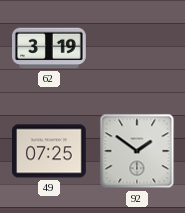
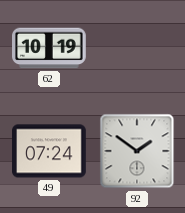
62: 3:19 -> 10:19 (49, 48)
49: 07:25 -> 07:24 (50, 151)
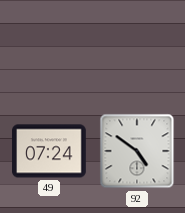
62: 10:19 -> none (49, 48)
92: 1:51 -> 4:51 (137, 151)
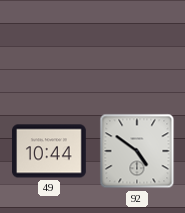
49: 07:24 -> 10:44 (50, 151)
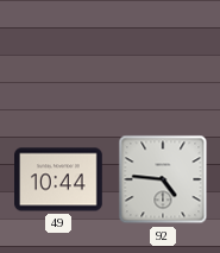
92: 4:51 -> 4:46 (163, 179)
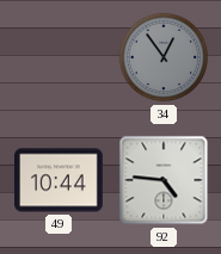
34: none -> 12:54 (164, 57)
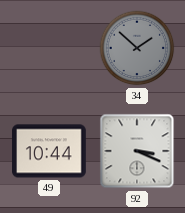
34: 12:54 -> 1:52 (137, 48)
92: 4:46 -> 3:19 (137, 151)
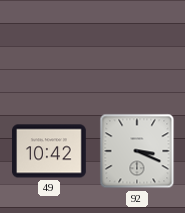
34: 1:52 -> none (137, 48)
49: 10:44 -> 10:42 (50, 151)
